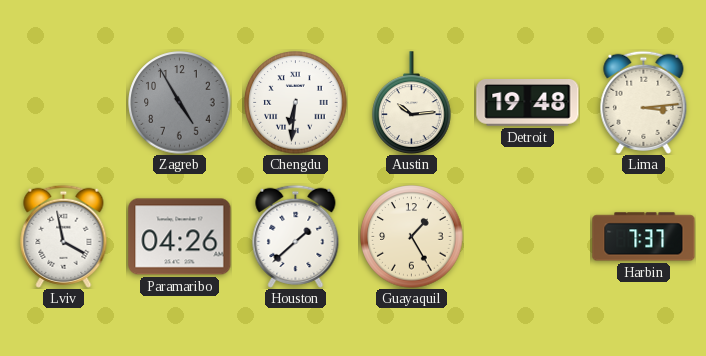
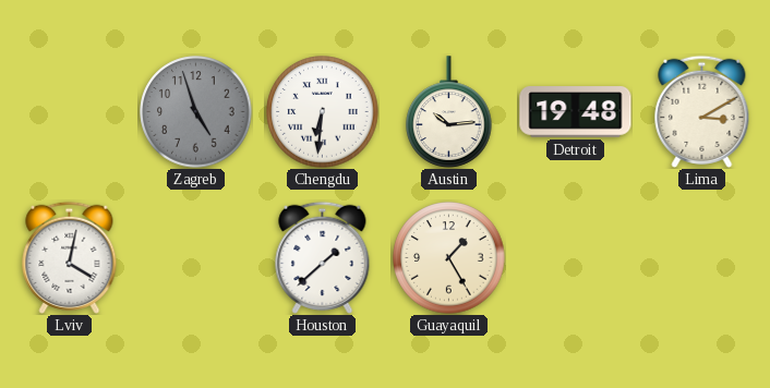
Zagreb: 4:55 -> 4:57 (196, 112)
Lima: 3:14 -> 3:10 (702, 111)
Lviv: 3:58 -> 4:02 (70, 257)
Paramaribo: 04:26 -> none (180, 237)
Harbin: 7:37 -> none (644, 237)
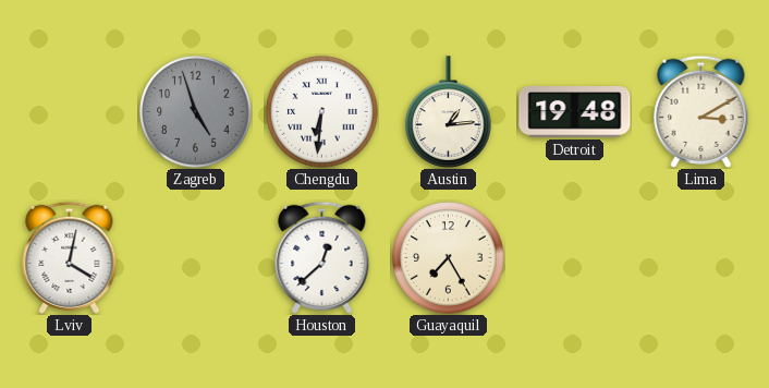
Austin: 10:14 -> 1:14 (449, 112)
Houston: 1:38 -> 12:38 (322, 257)
Guayaquil: 1:25 -> 7:25 (449, 258)
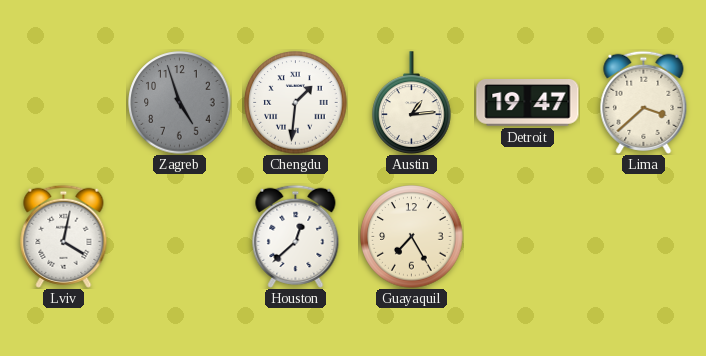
Chengdu: 6:31 -> 1:31 (296, 103)
Detroit: 19:48 -> 19:47 (528, 103)
Lima: 3:10 -> 3:38 (644, 102)
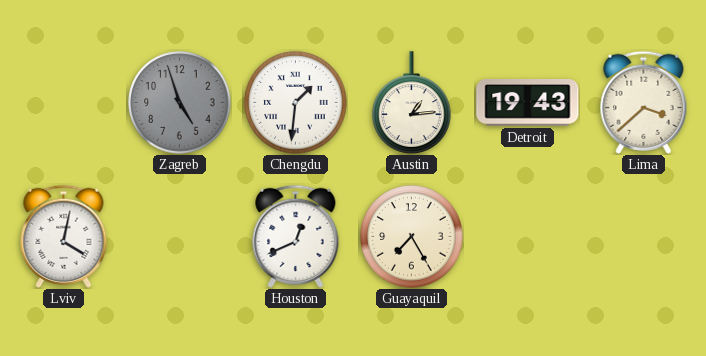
Detroit: 19:47 -> 19:43 (528, 103)
Houston: 12:38 -> 12:41 (296, 236)
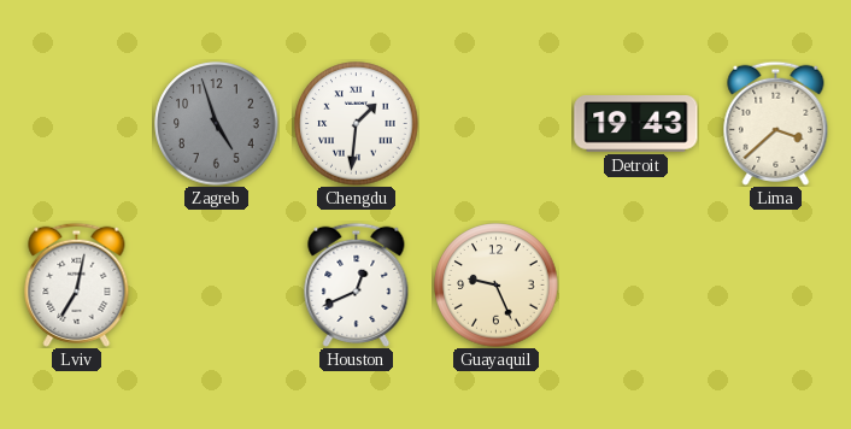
Austin: 1:14 -> none (412, 103)
Lviv: 4:02 -> 7:02 (77, 284)
Guayaquil: 7:25 -> 9:26 (497, 286)
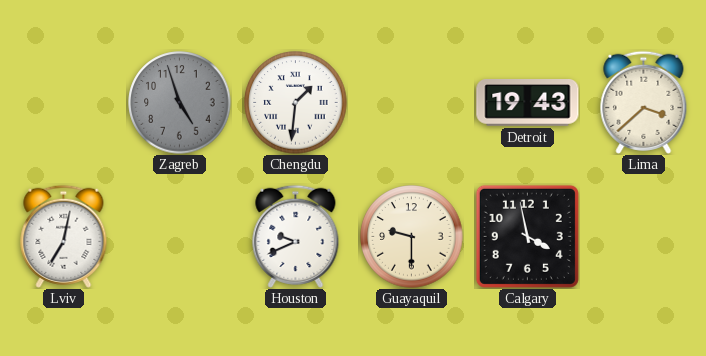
Houston: 12:41 -> 9:41 (296, 236)
Guayaquil: 9:26 -> 9:30 (412, 237)
Calgary: none -> 3:58 (527, 236)
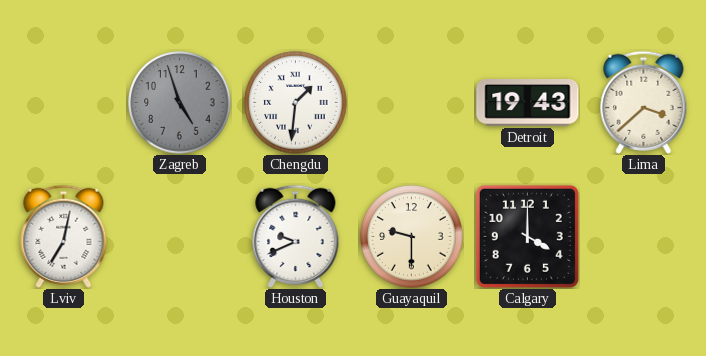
Calgary: 3:58 -> 4:00 (527, 236)
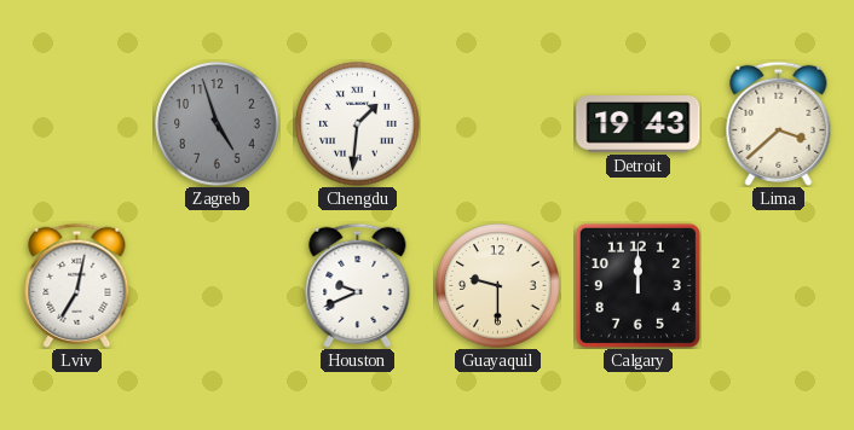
Calgary: 4:00 -> 12:00 (637, 285)
